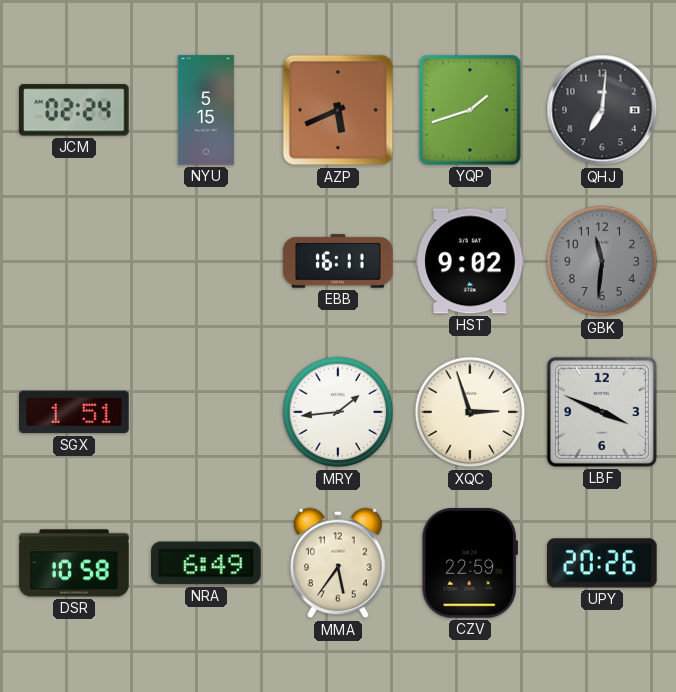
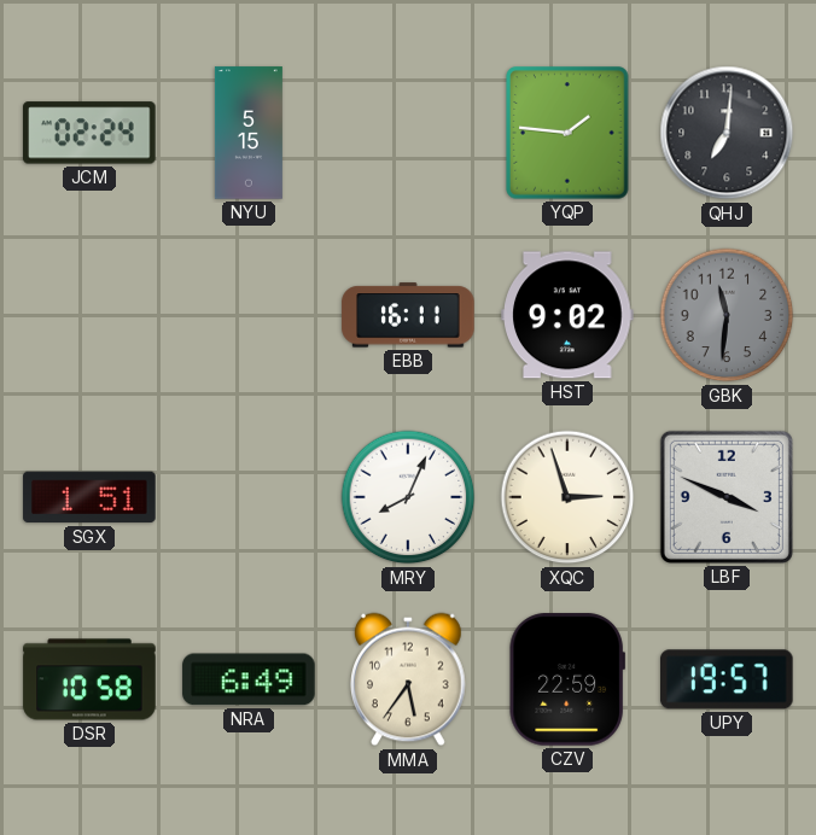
AZP: 5:41 -> none (338, 110)
YQP: 1:42 -> 1:46 (567, 133)
MRY: 1:44 -> 8:04 (408, 497)
UPY: 20:26 -> 19:57 (728, 679)
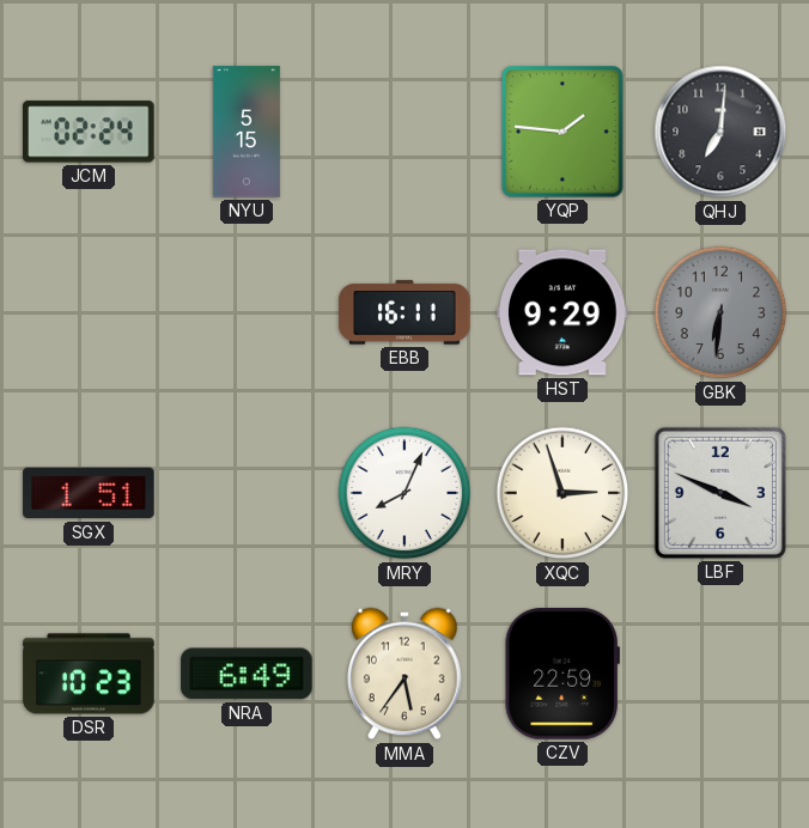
HST: 9:02 -> 9:29 (562, 312)
GBK: 11:31 -> 6:31 (720, 312)
DSR: 10:58 -> 10:23 (89, 674)
UPY: 19:57 -> none (728, 679)
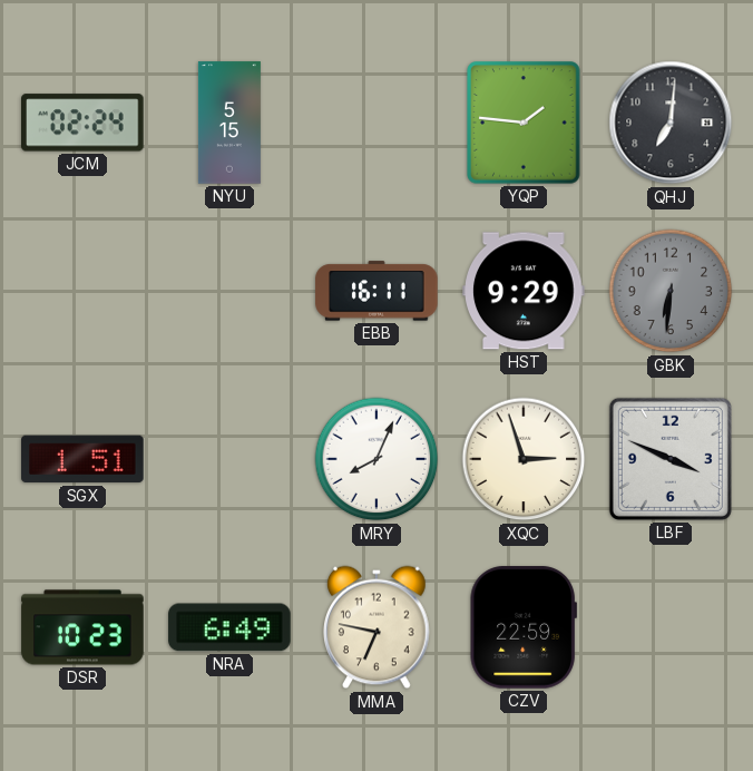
MMA: 5:36 -> 6:47 (378, 627)
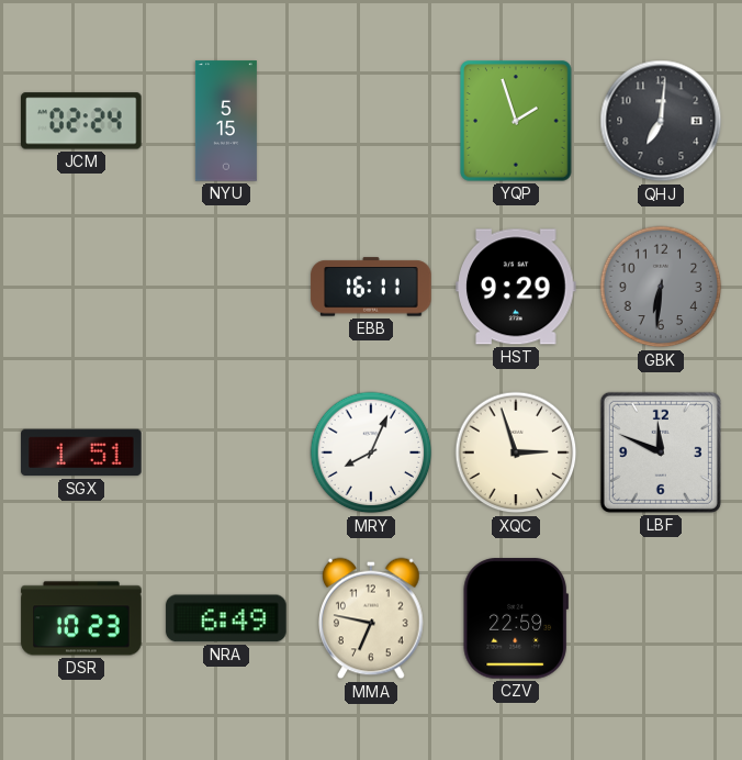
YQP: 1:46 -> 1:57 (516, 121)
LBF: 3:49 -> 11:49 (661, 452)
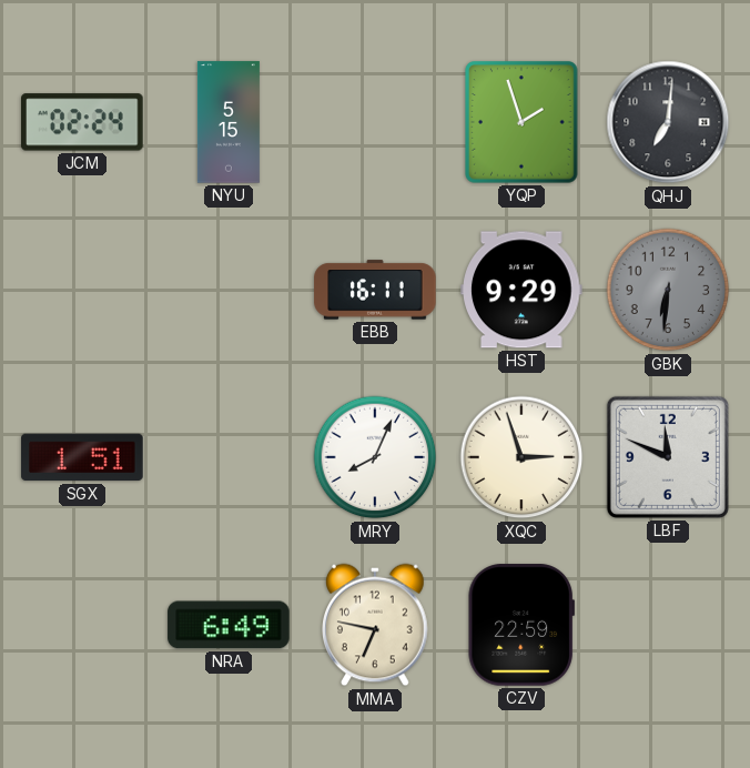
DSR: 10:23 -> none (81, 618)
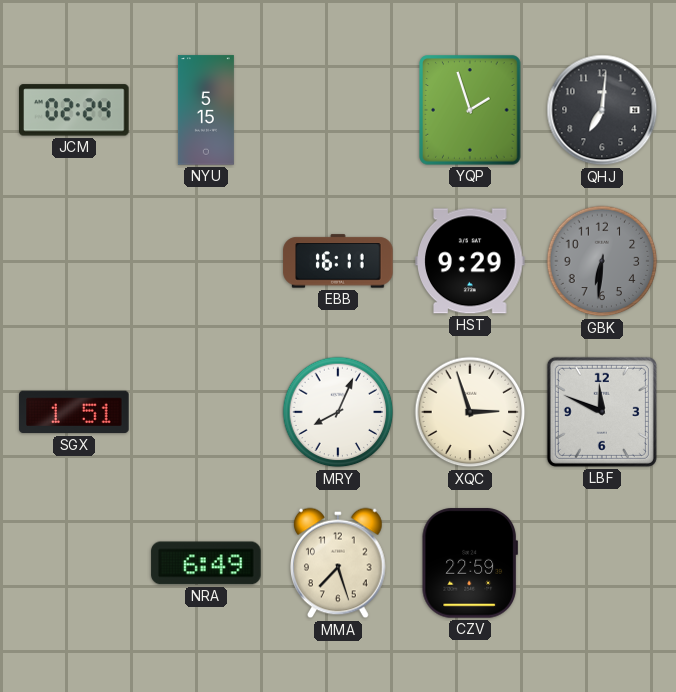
MMA: 6:47 -> 7:27 (339, 563)
